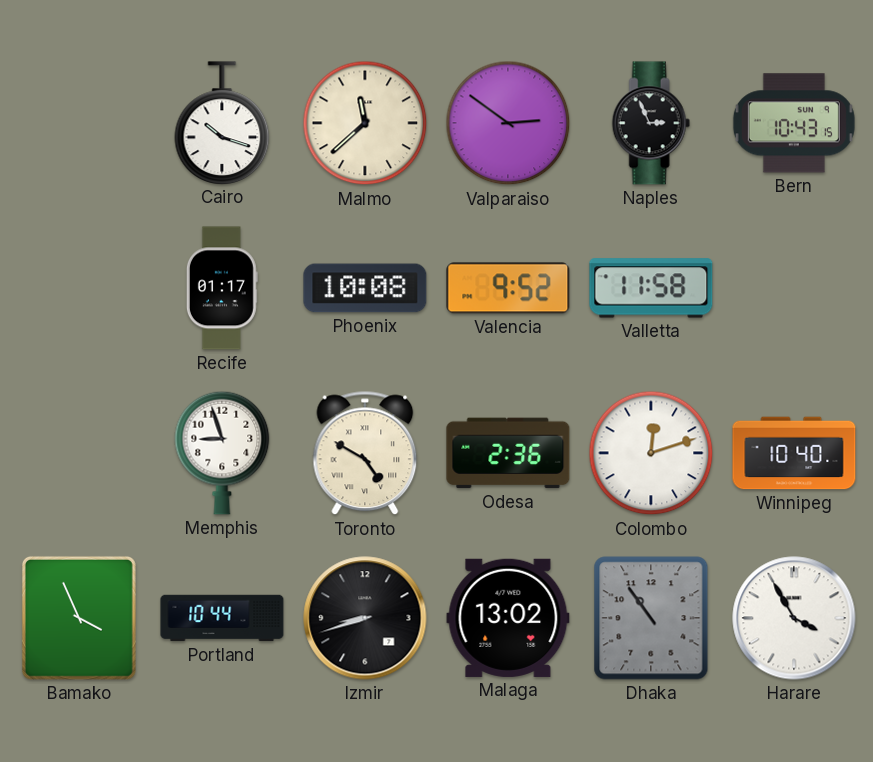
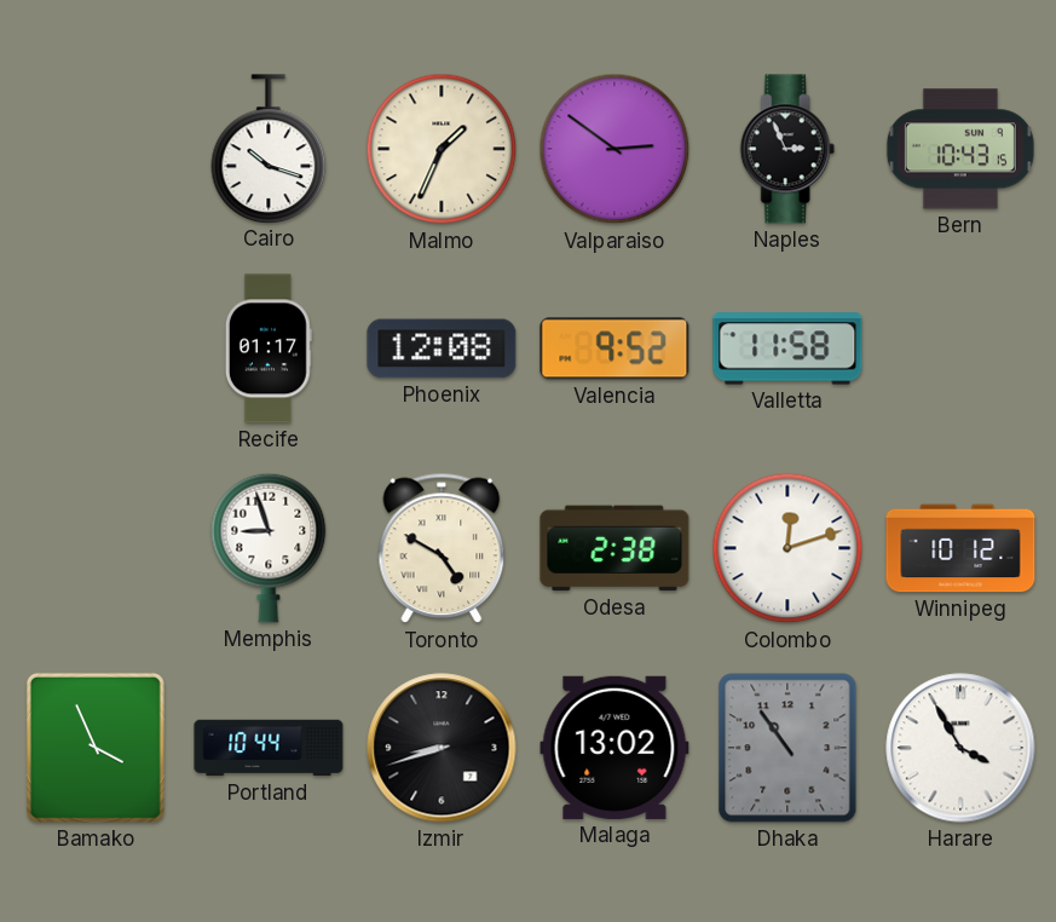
Malmo: 11:38 -> 1:34 (442, 149)
Phoenix: 10:08 -> 12:08 (442, 348)
Odesa: 2:36 -> 2:38 (614, 548)
Winnipeg: 10:40 -> 10:12 (960, 548)
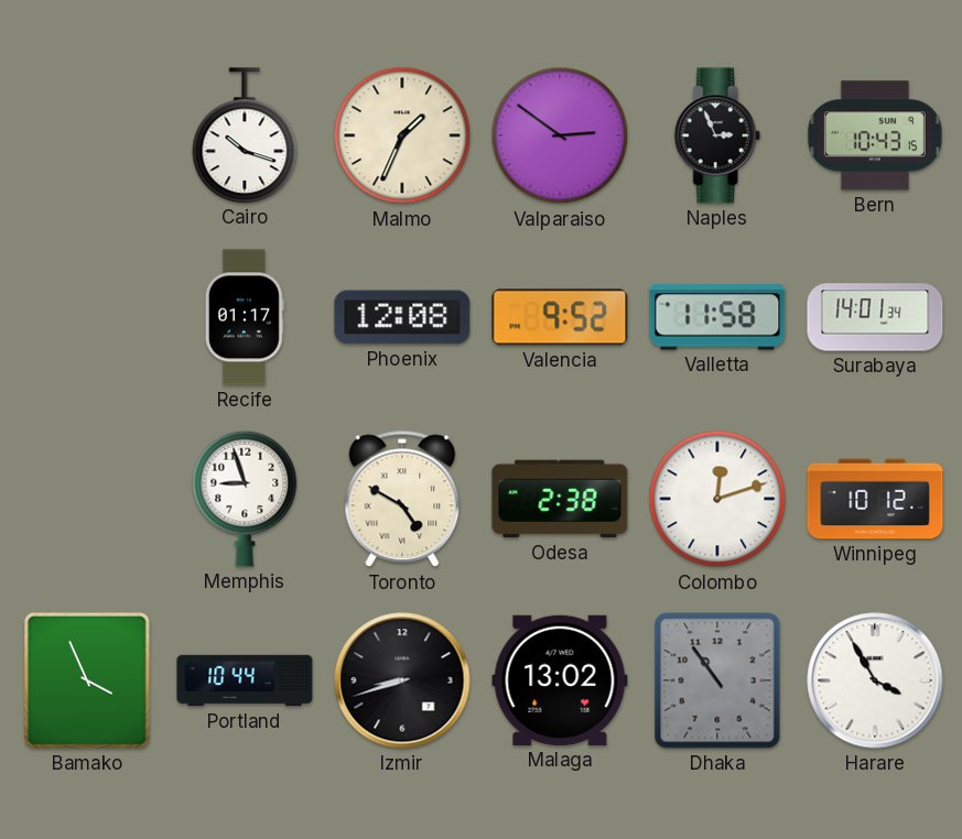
Surabaya: none -> 14:01 (875, 317)
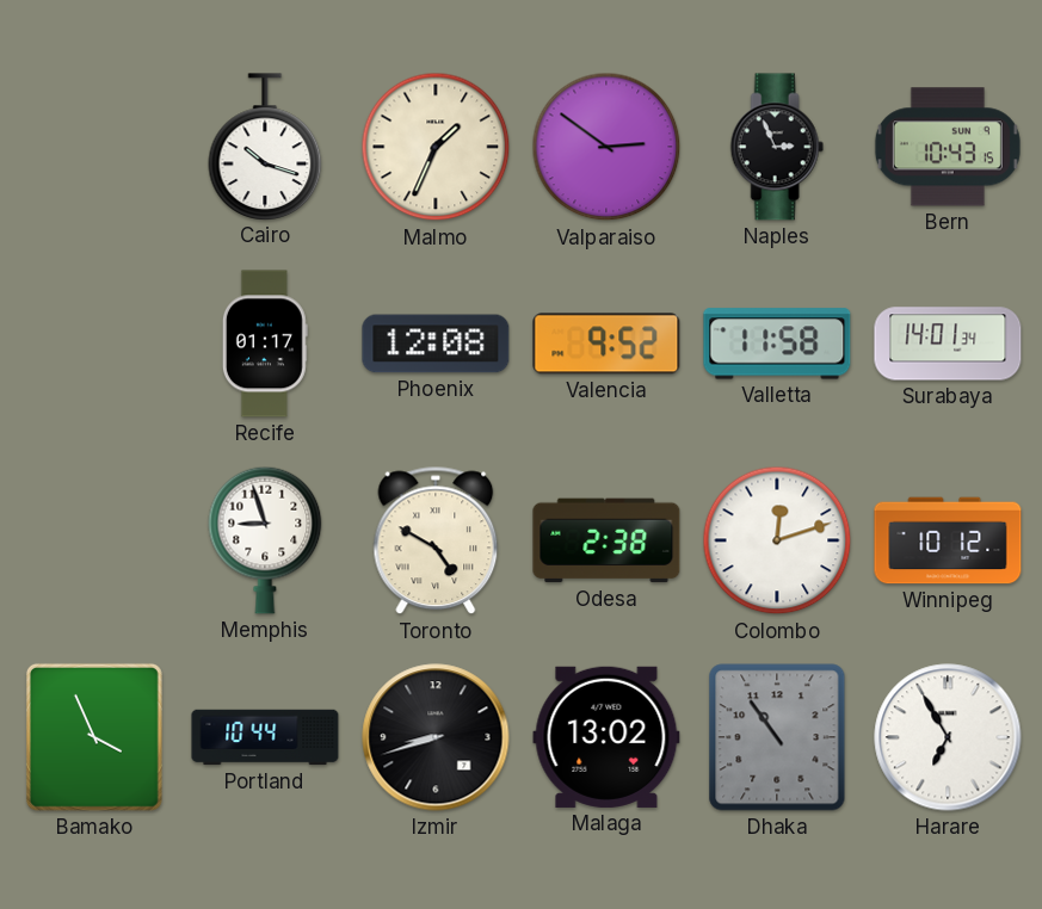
Harare: 3:55 -> 6:55 (948, 737)
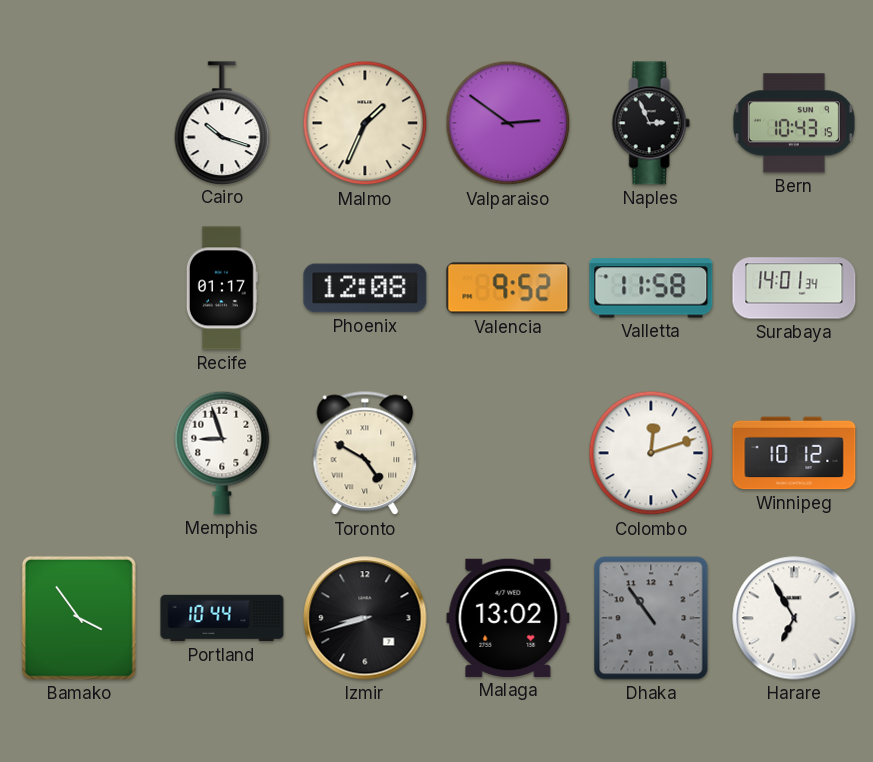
Odesa: 2:38 -> none (606, 540)
Bamako: 3:56 -> 3:54 (79, 618)
